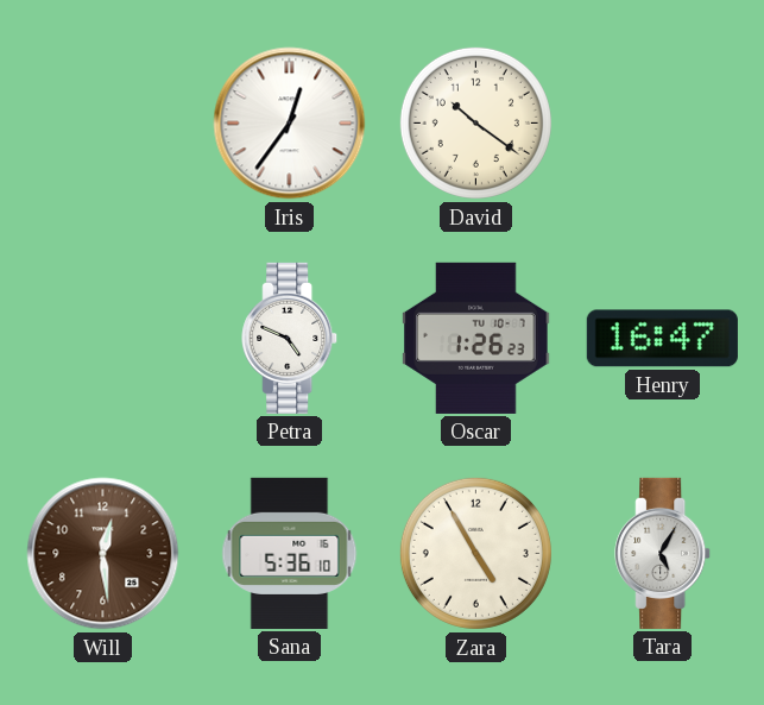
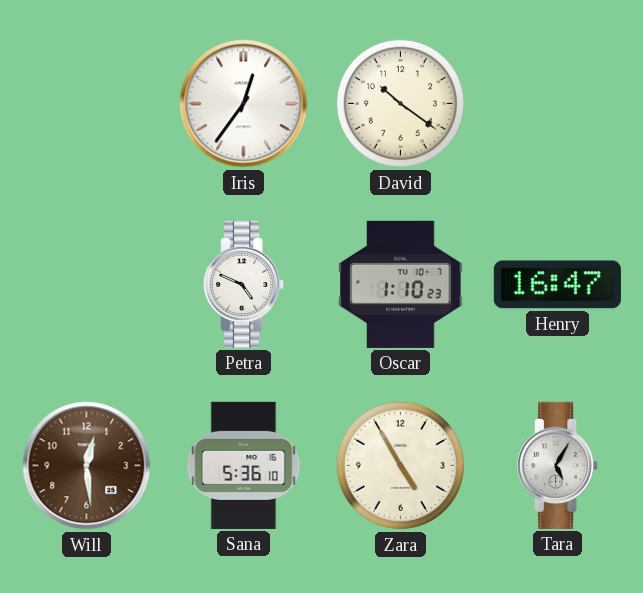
Oscar: 1:26 -> 1:10 (401, 284)
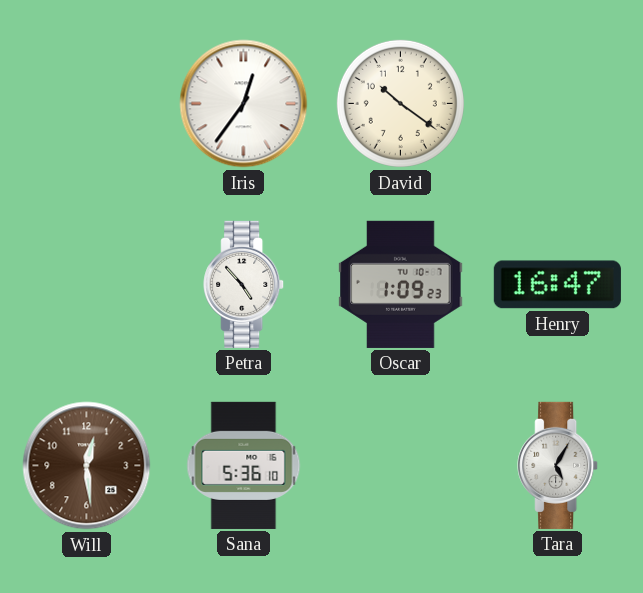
Petra: 4:49 -> 4:53 (244, 284)
Oscar: 1:10 -> 1:09 (401, 284)
Zara: 4:55 -> none (400, 465)
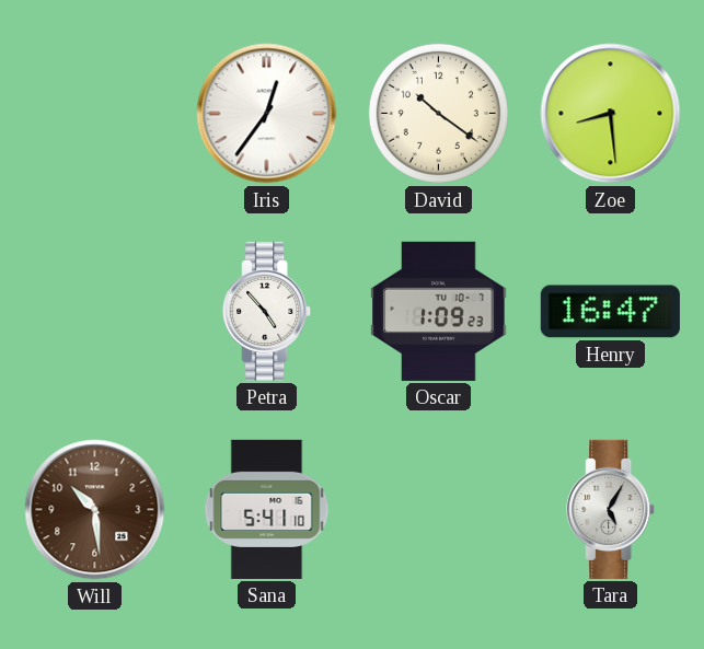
Zoe: none -> 8:29 (611, 114)
Will: 12:29 -> 10:29 (95, 510)
Sana: 5:36 -> 5:41 (267, 509)
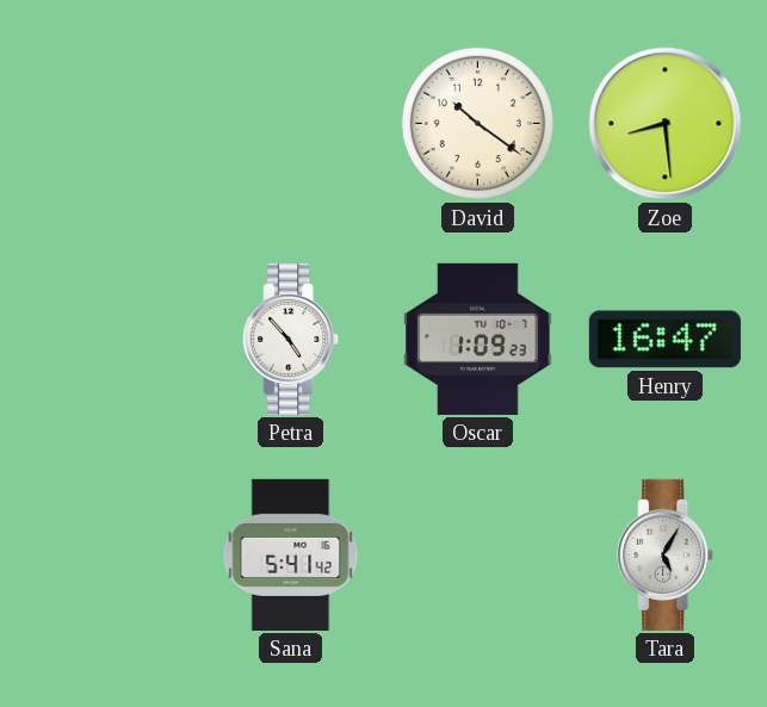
Iris: 12:36 -> none (267, 114)
Will: 10:29 -> none (95, 510)
Sana: 5:41:10 -> 5:41:42 (291, 554)
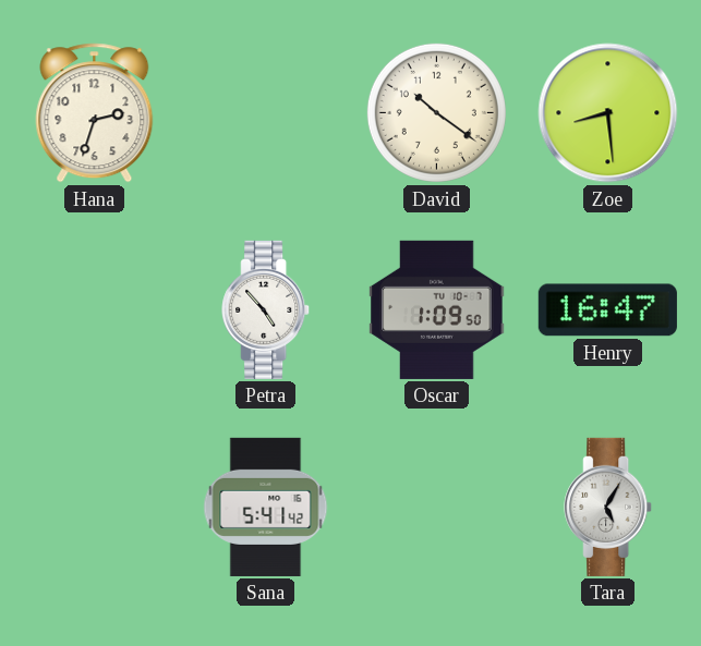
Hana: none -> 2:33 (95, 113)
Oscar: 1:09:23 -> 1:09:50 (437, 309)
